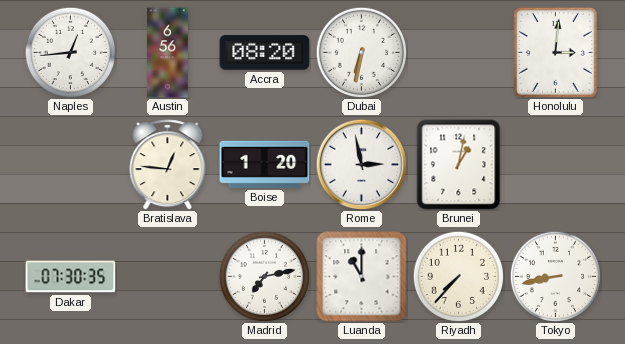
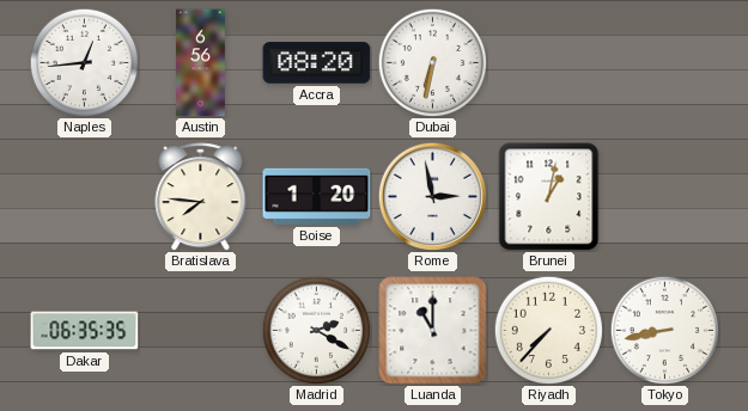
Honolulu: 3:01 -> none (555, 52)
Bratislava: 12:46 -> 7:46 (201, 197)
Dakar: 07:30 -> 06:35 (85, 331)
Madrid: 7:13 -> 2:20 (316, 330)
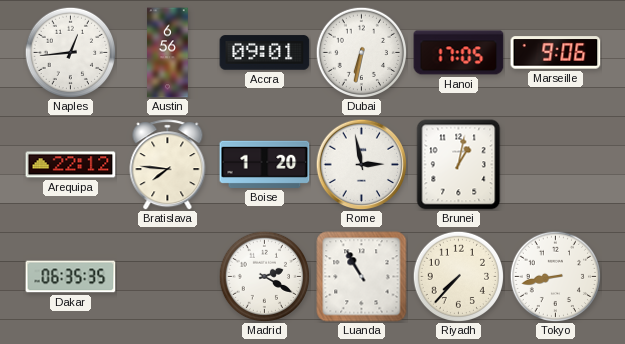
Accra: 08:20 -> 09:01 (265, 53)
Hanoi: none -> 17:05 (459, 53)
Marseille: none -> 9:06 (556, 53)
Arequipa: none -> 22:12 (71, 165)
Luanda: 11:00 -> 10:55 (362, 277)
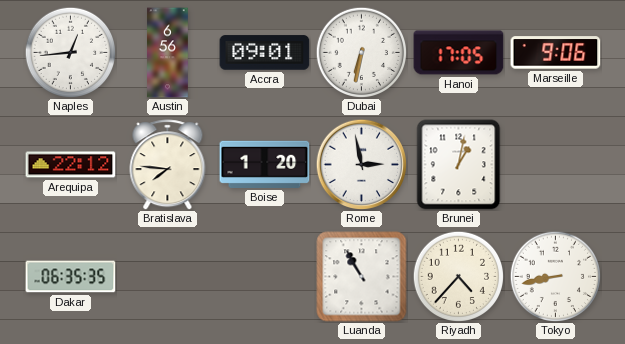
Madrid: 2:20 -> none (264, 276)
Riyadh: 7:37 -> 4:37 (458, 276)
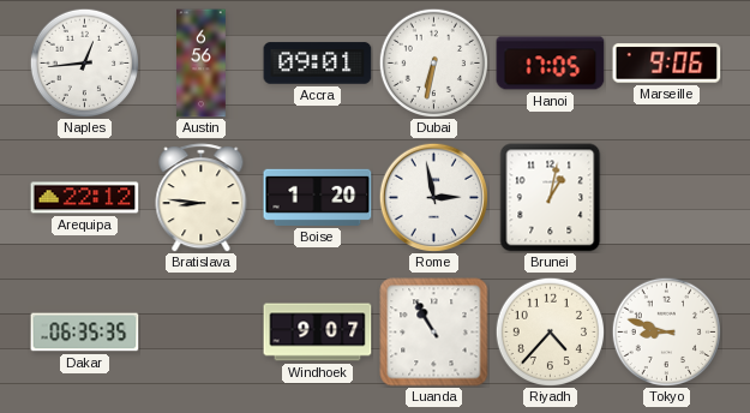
Bratislava: 7:46 -> 8:46 (202, 198)
Windhoek: none -> 9:07 (318, 333)
Tokyo: 8:43 -> 8:48 (666, 331)
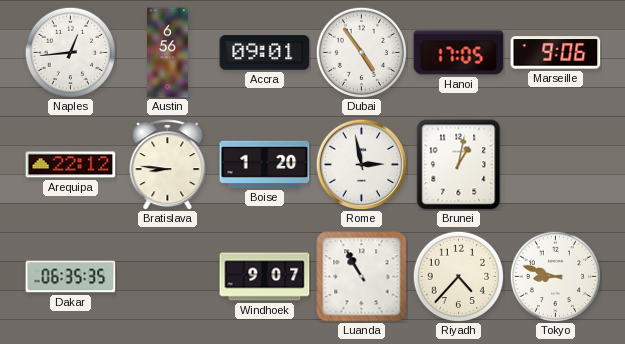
Dubai: 6:32 -> 4:54 (361, 52)
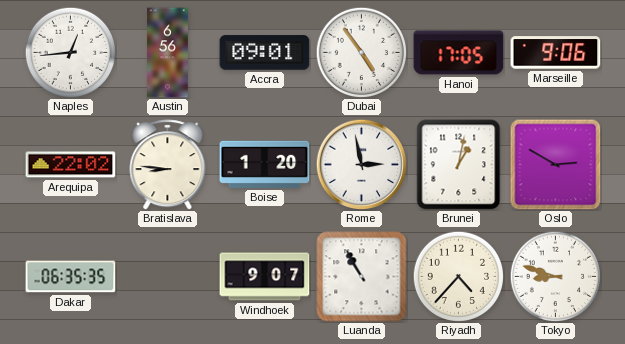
Arequipa: 22:12 -> 22:02 (71, 165)
Oslo: none -> 2:50 (556, 165)
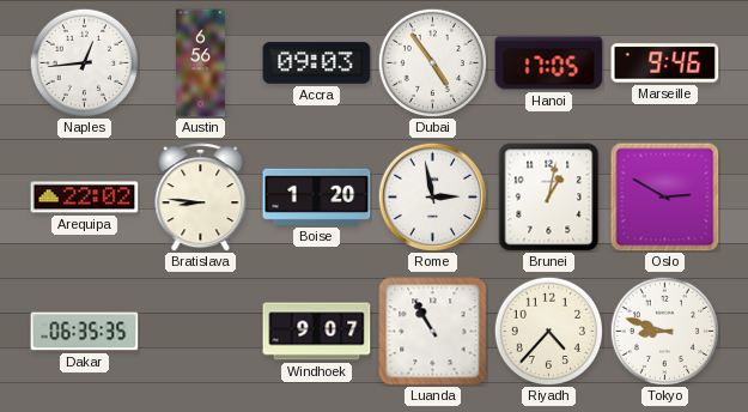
Accra: 09:01 -> 09:03 (317, 63)
Marseille: 9:06 -> 9:46 (665, 63)
